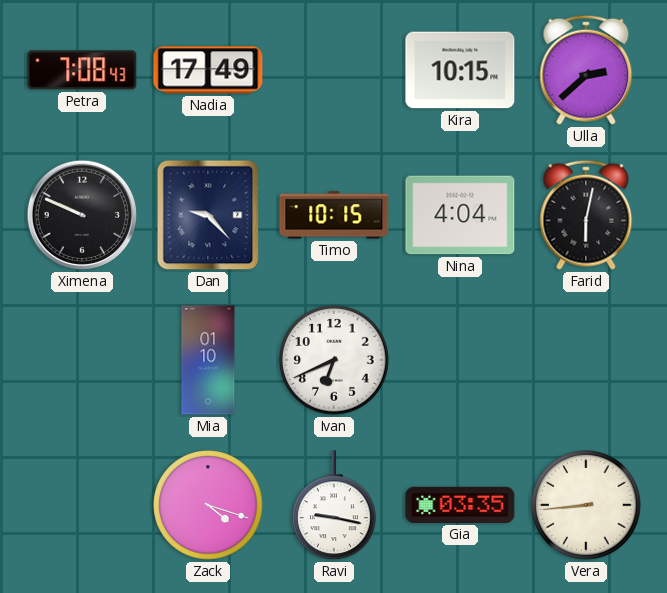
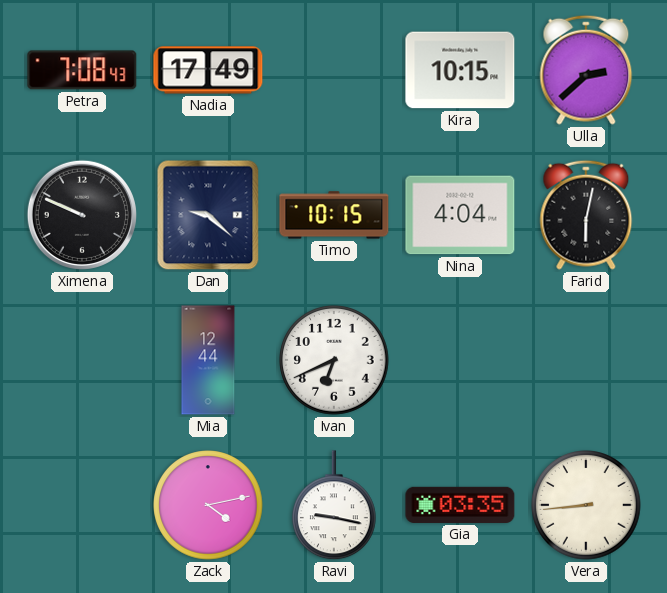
Dan: 9:23 -> 9:22 (208, 215)
Mia: 01:10 -> 12:44 (208, 360)
Zack: 4:18 -> 4:13 (208, 505)
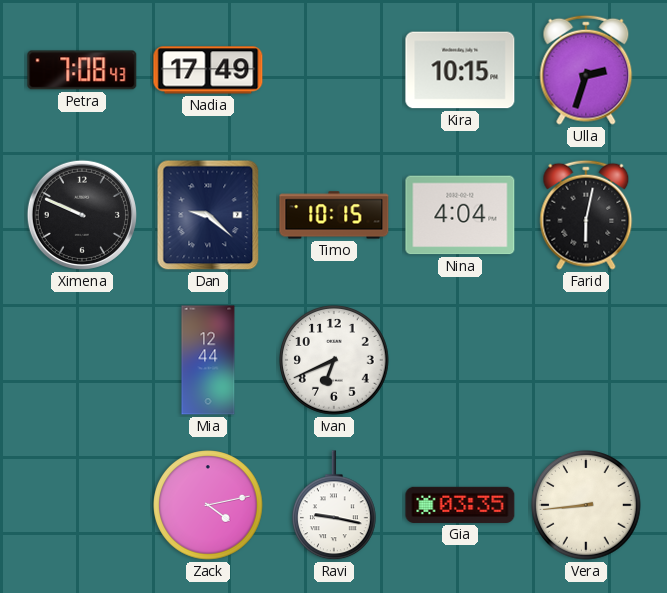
Ulla: 2:38 -> 2:33 (586, 70)
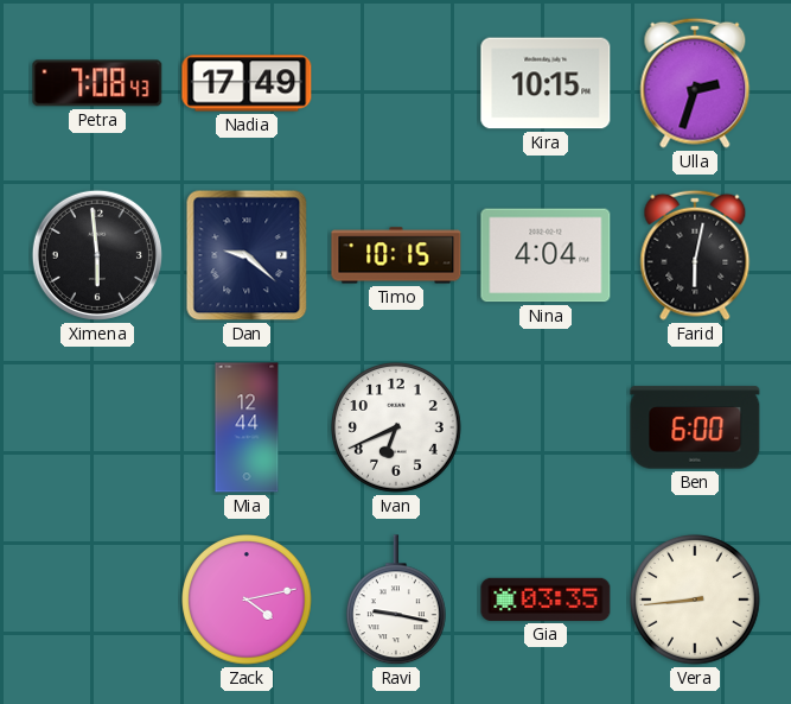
Ximena: 9:49 -> 5:59 (97, 255)
Ben: none -> 6:00 (695, 427)
